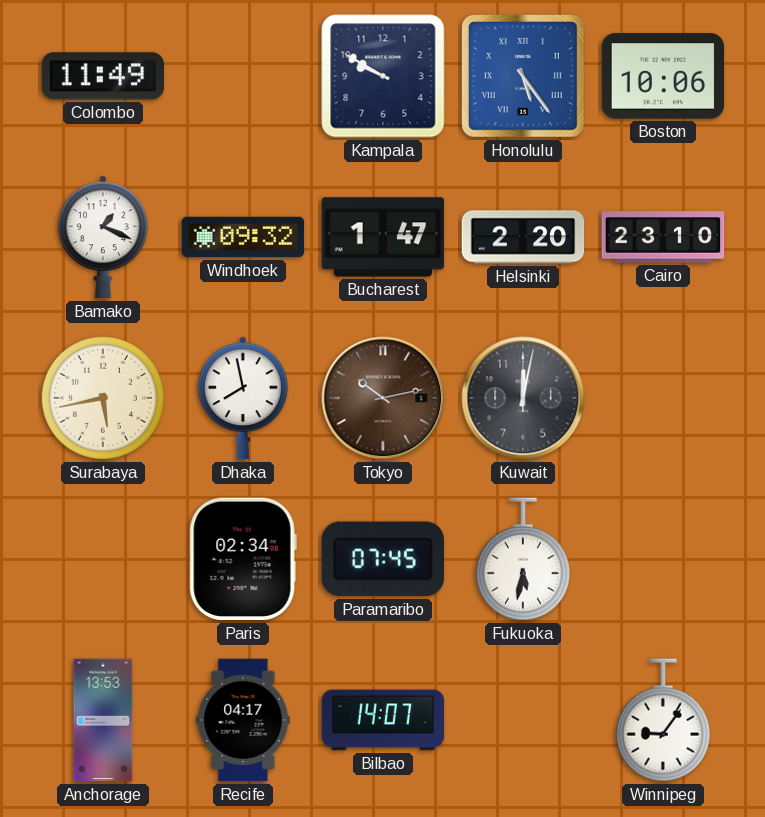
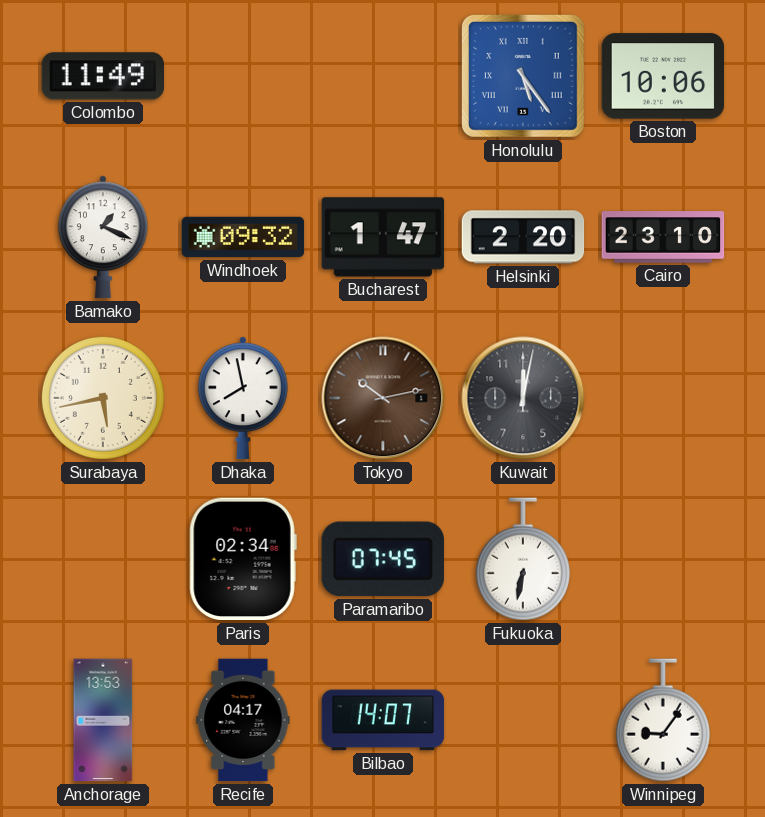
Kampala: 9:50 -> none (383, 76)
Fukuoka: 5:32 -> 6:32 (523, 559)
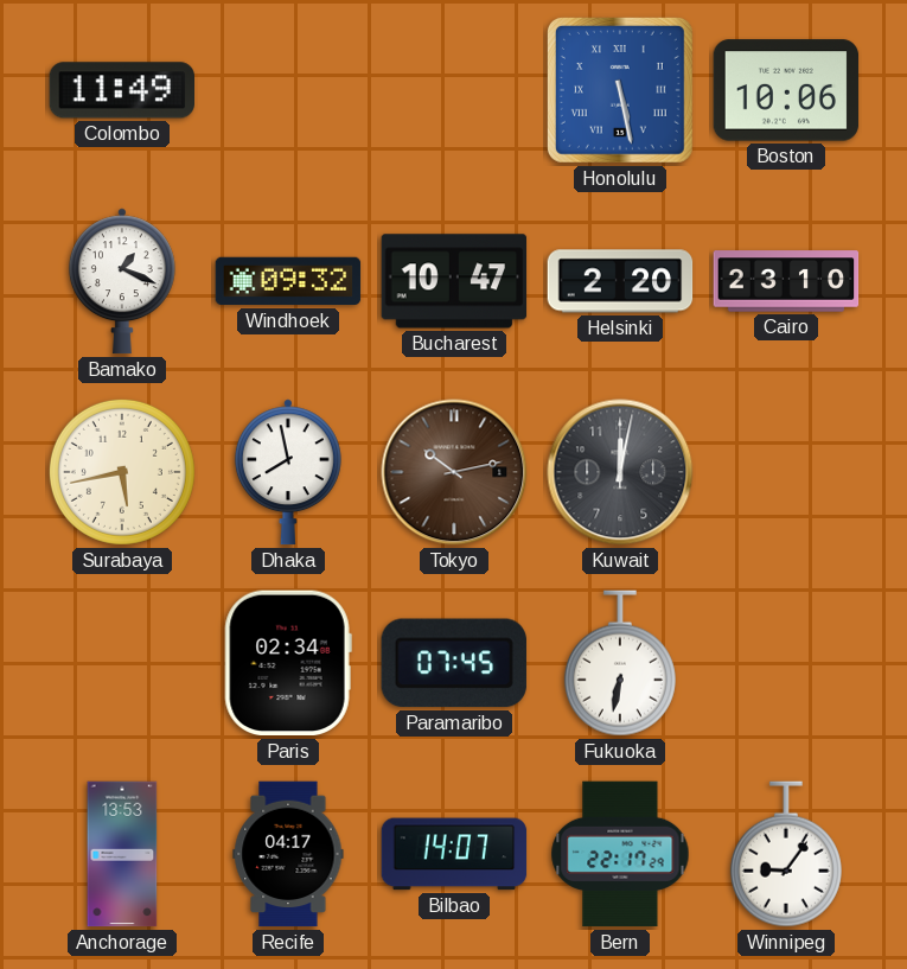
Honolulu: 5:24 -> 5:28 (620, 90)
Bucharest: 1:47 -> 10:47 (454, 281)
Bern: none -> 22:17 (620, 854)
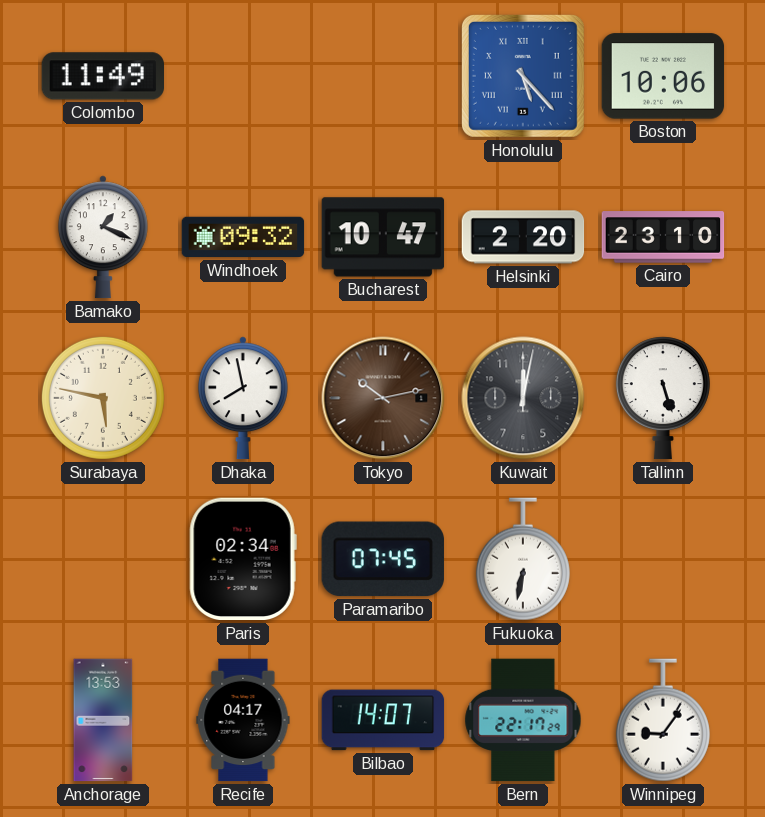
Honolulu: 5:28 -> 5:23 (523, 76)
Surabaya: 5:43 -> 5:47 (103, 398)
Tallinn: none -> 5:27 (663, 398)
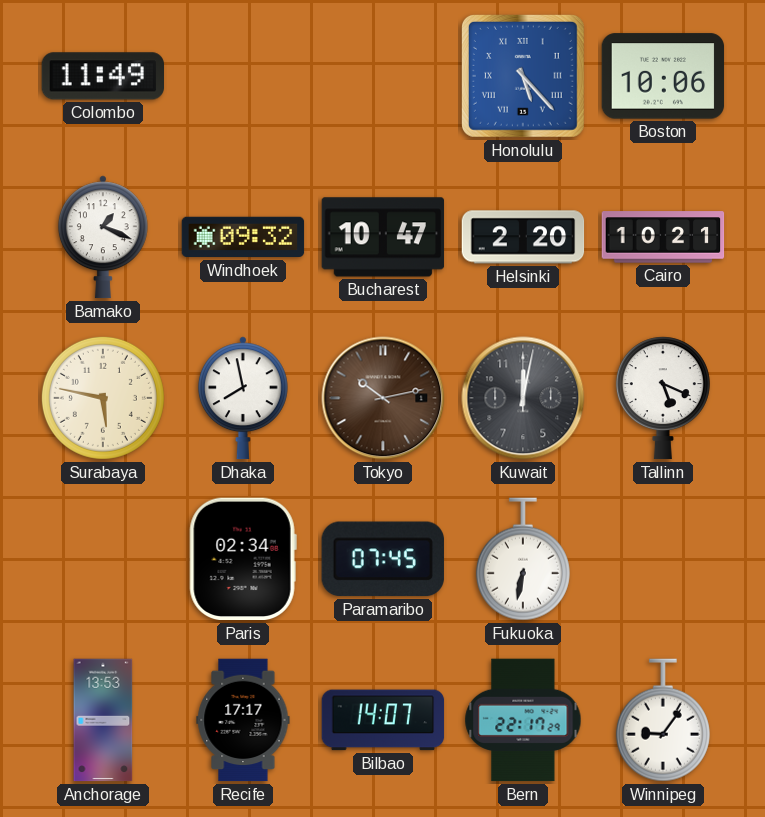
Cairo: 23:10 -> 10:21 (663, 237)
Tallinn: 5:27 -> 5:19 (663, 398)
Recife: 04:17 -> 17:17 (243, 720)
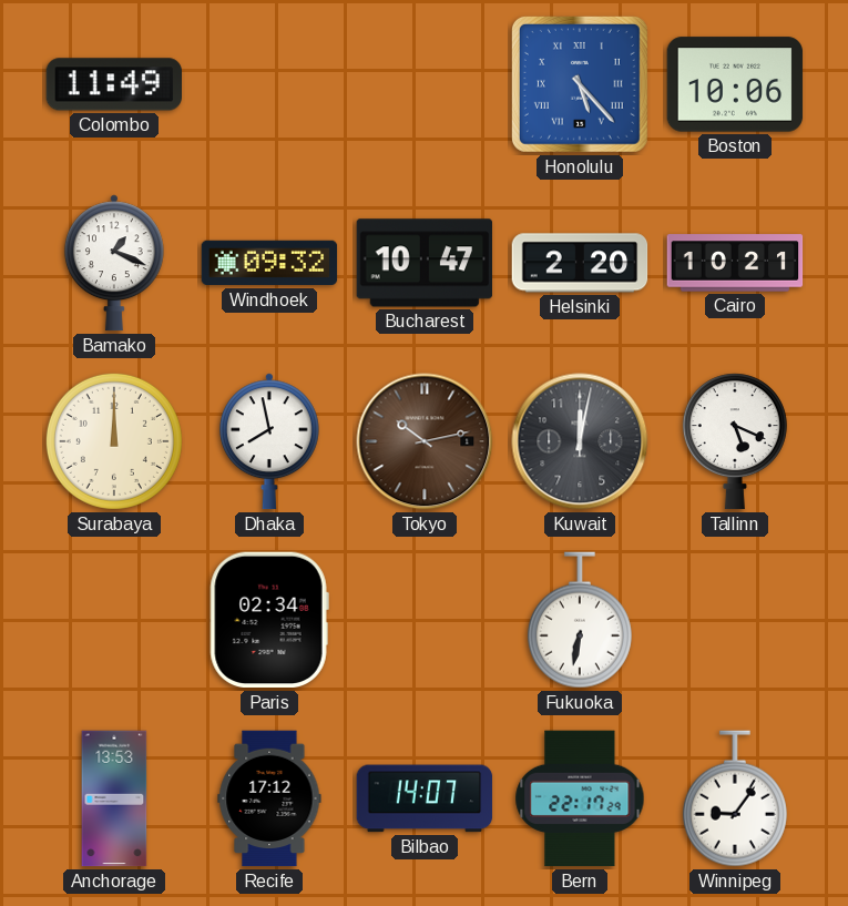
Surabaya: 5:47 -> 12:00 (114, 441)
Paramaribo: 07:45 -> none (383, 559)
Recife: 17:17 -> 17:12 (269, 798)
